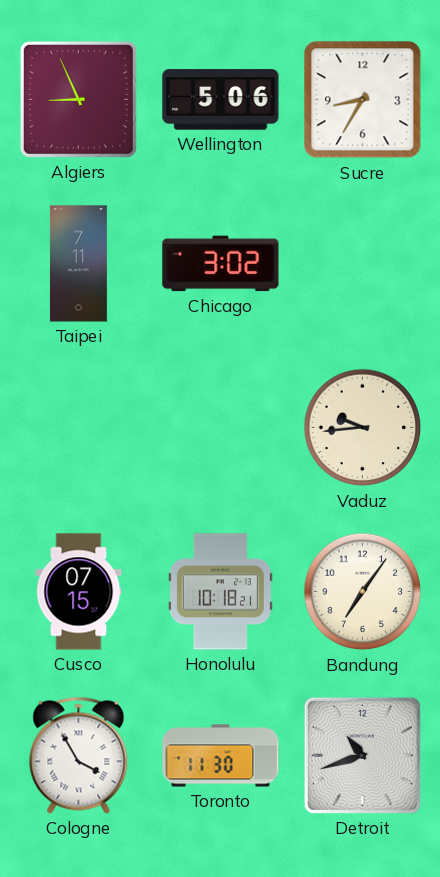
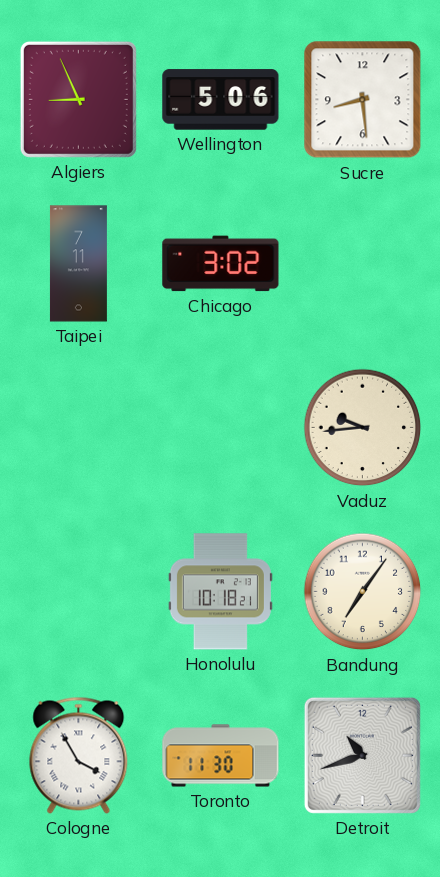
Sucre: 8:35 -> 8:29 (363, 100)
Cusco: 07:15 -> none (79, 592)
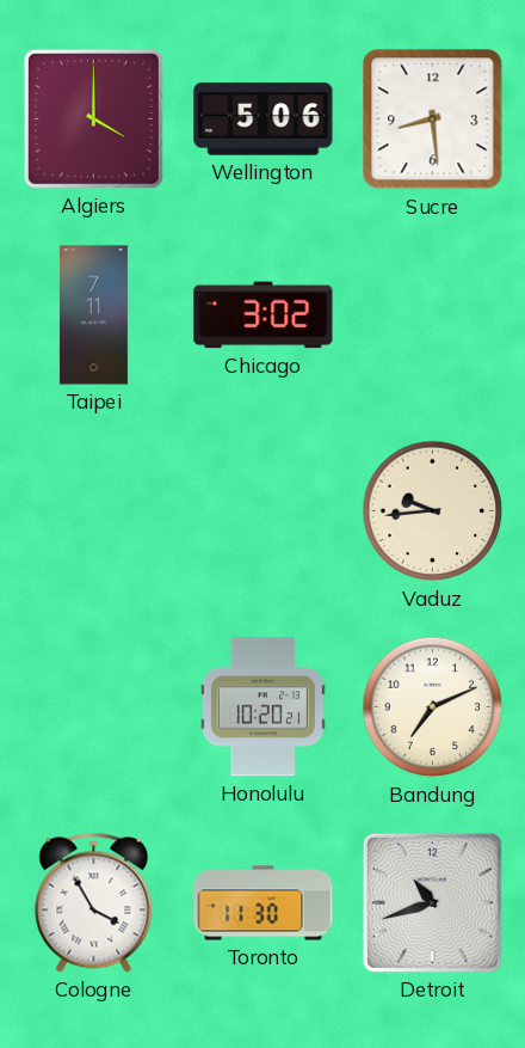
Algiers: 8:56 -> 4:00 (93, 118)
Honolulu: 10:18 -> 10:20 (262, 707)
Bandung: 7:06 -> 7:11 (433, 707)
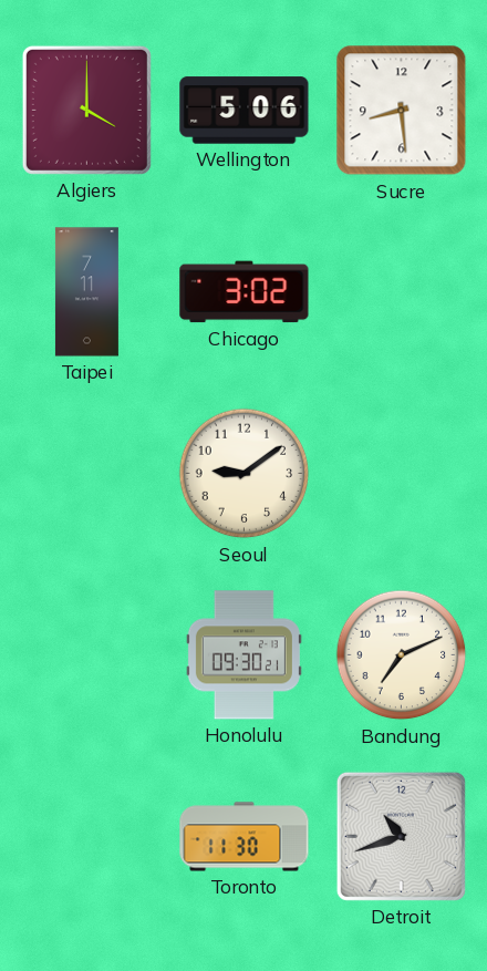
Seoul: none -> 9:09 (245, 474)
Vaduz: 9:44 -> none (433, 511)
Honolulu: 10:20 -> 09:30 (244, 655)
Cologne: 3:55 -> none (94, 902)
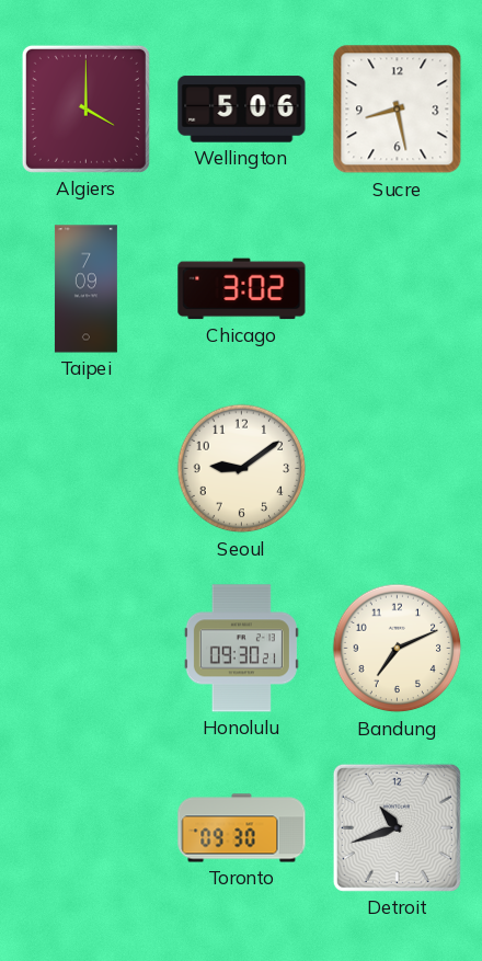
Sucre: 8:29 -> 8:28 (398, 110)
Taipei: 7:11 -> 7:09 (85, 289)
Toronto: 11:30 -> 09:30 (242, 828)
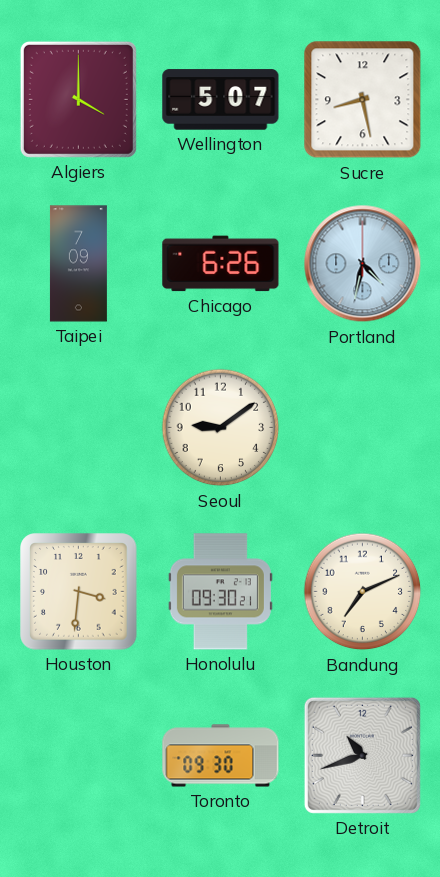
Wellington: 5:06 -> 5:07 (221, 100)
Chicago: 3:02 -> 6:26 (221, 264)
Portland: none -> 4:32 (363, 264)
Houston: none -> 3:31 (79, 592)
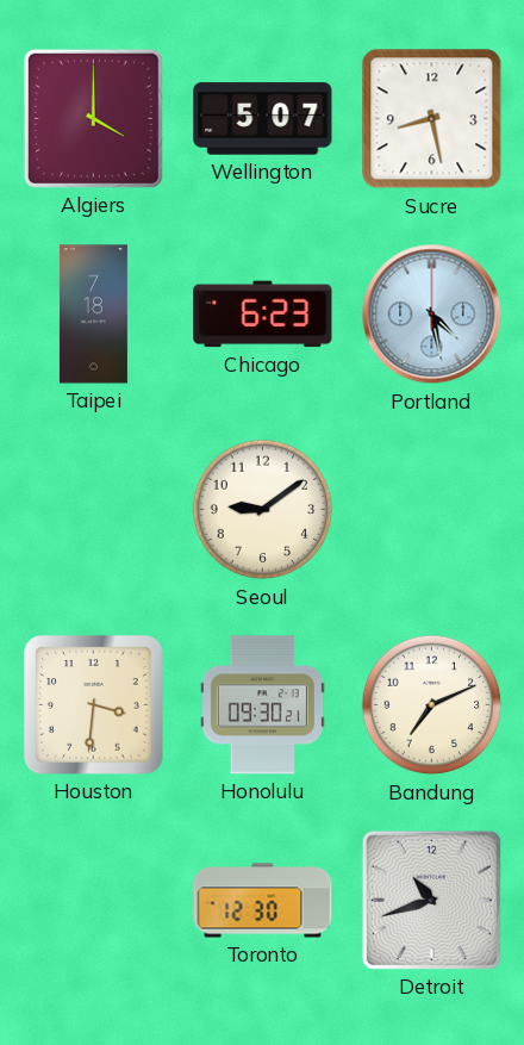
Taipei: 7:09 -> 7:18 (93, 315)
Chicago: 6:26 -> 6:23 (263, 315)
Portland: 4:32 -> 4:28 (432, 315)
Toronto: 09:30 -> 12:30 (263, 901)
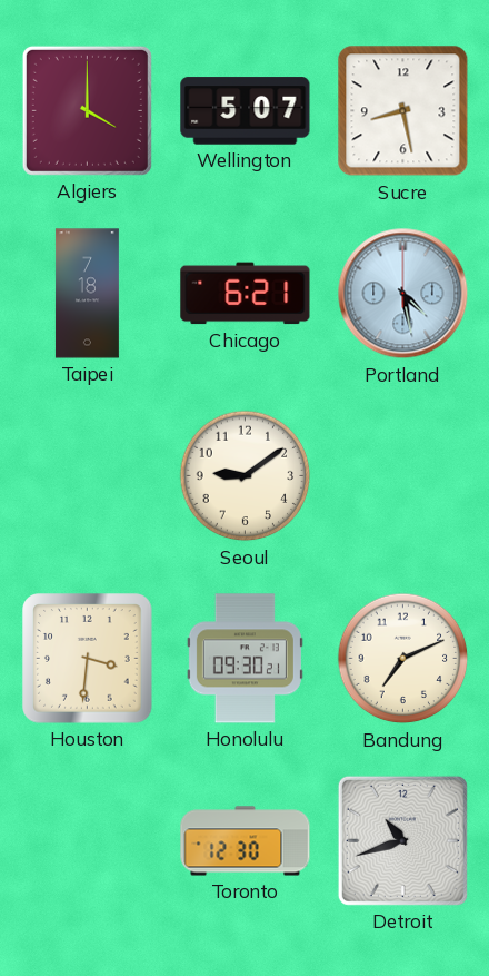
Chicago: 6:23 -> 6:21 (246, 294)
